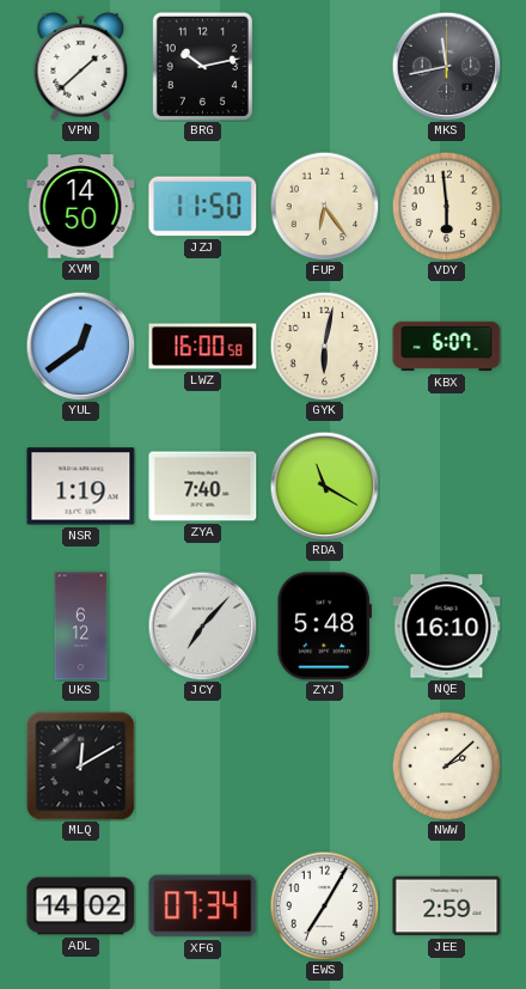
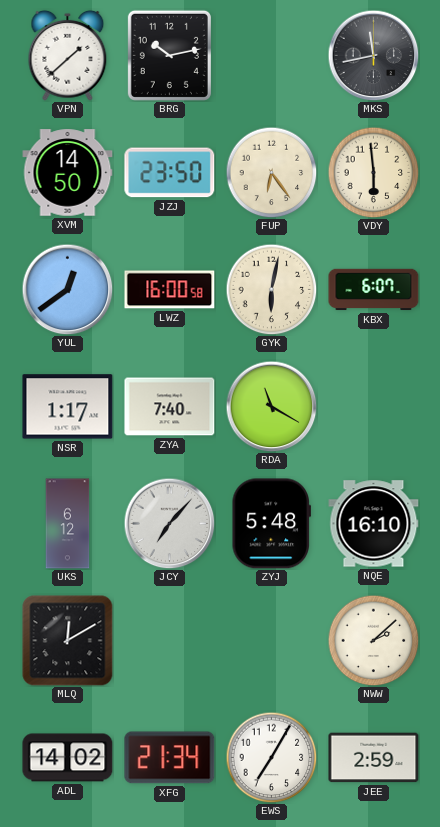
JZJ: 11:50 -> 23:50 (170, 173)
NSR: 1:19 -> 1:17 (68, 407)
XFG: 07:34 -> 21:34 (170, 758)
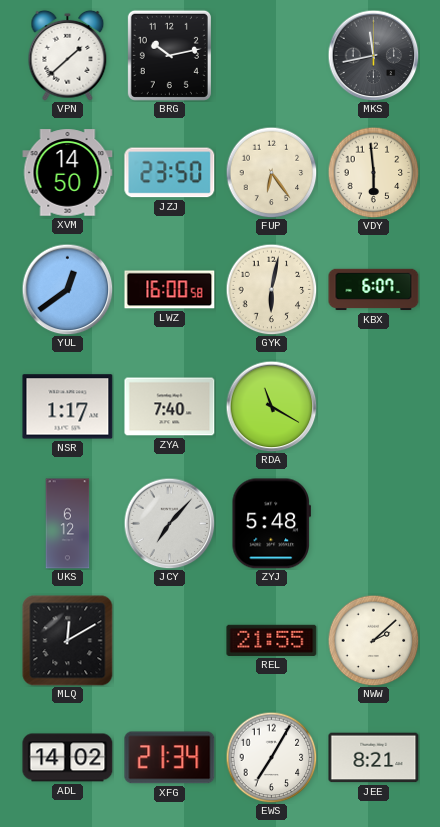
NQE: 16:10 -> none (374, 524)
REL: none -> 21:55 (272, 640)
JEE: 2:59 -> 8:21 (374, 758)
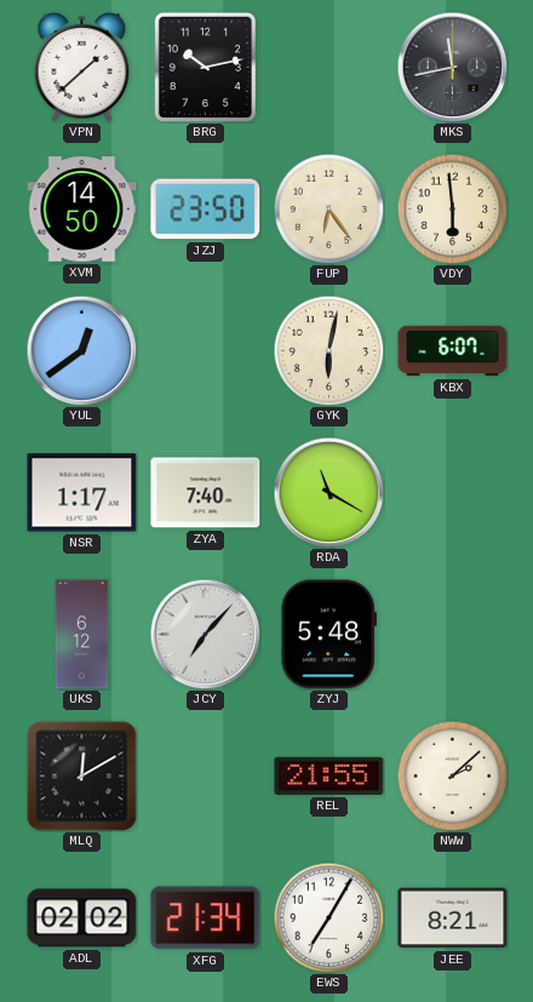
LWZ: 16:00 -> none (170, 290)
ADL: 14:02 -> 02:02 (82, 918)
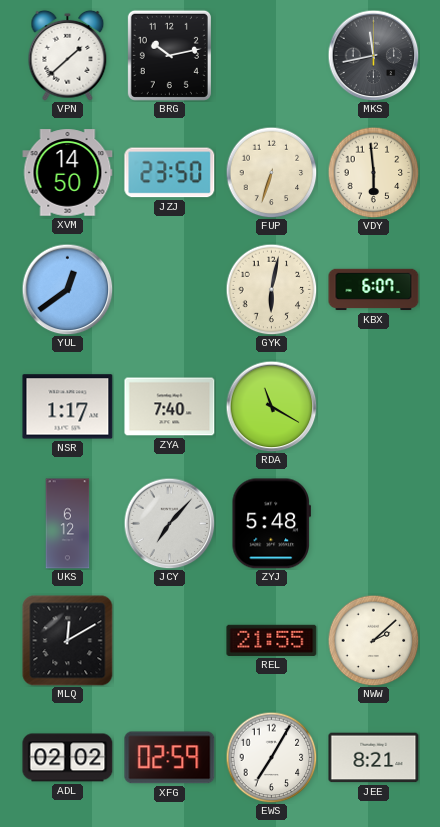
FUP: 6:24 -> 6:33 (271, 172)
XFG: 21:34 -> 02:59 (170, 758)
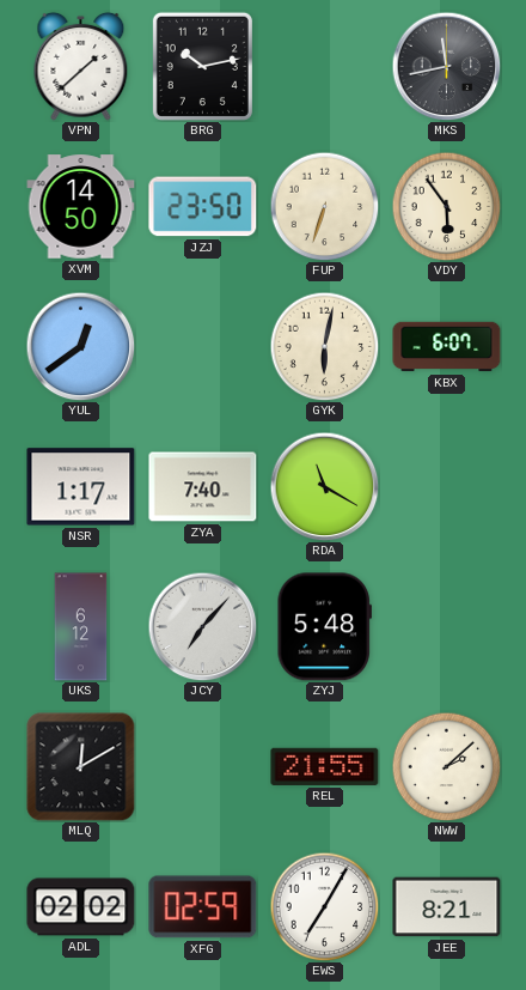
VDY: 5:59 -> 5:54 (446, 206)
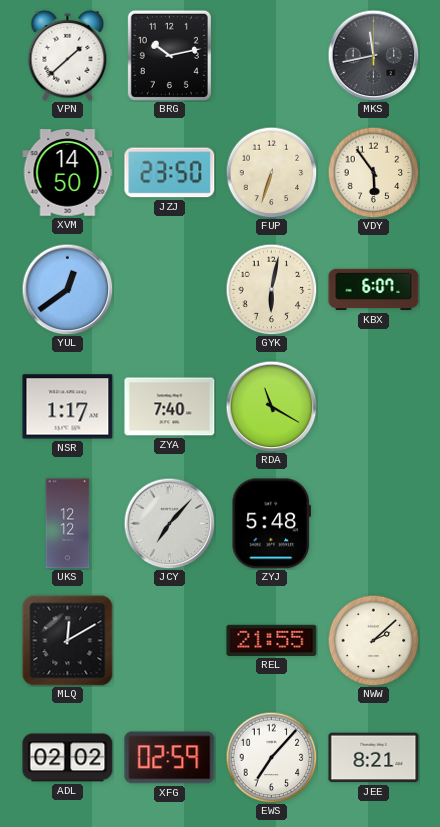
UKS: 6:12 -> 12:12 (68, 524)
EWS: 7:05 -> 7:07 (271, 757)
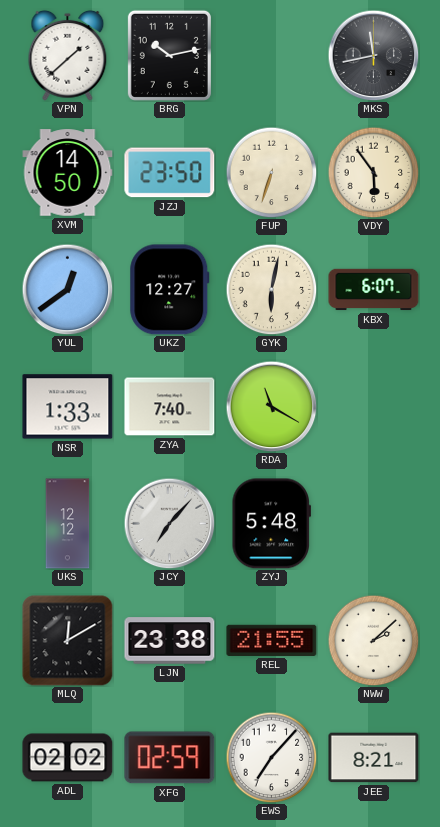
UKZ: none -> 12:27 (170, 290)
NSR: 1:17 -> 1:33 (68, 407)
LJN: none -> 23:38 (170, 641)
